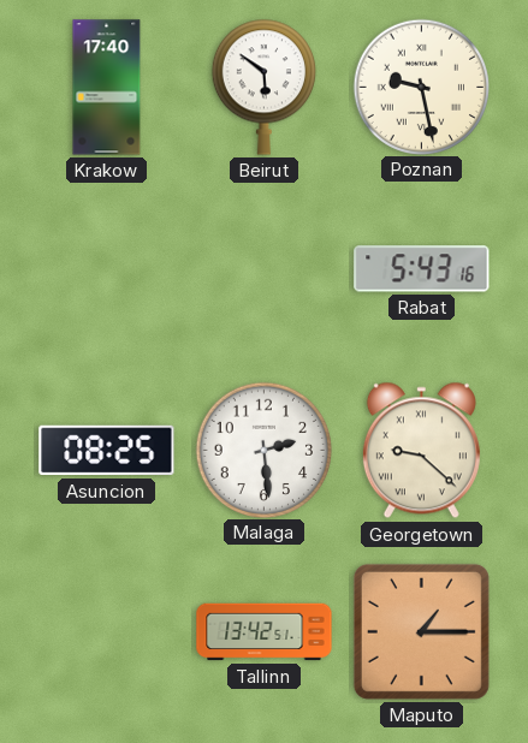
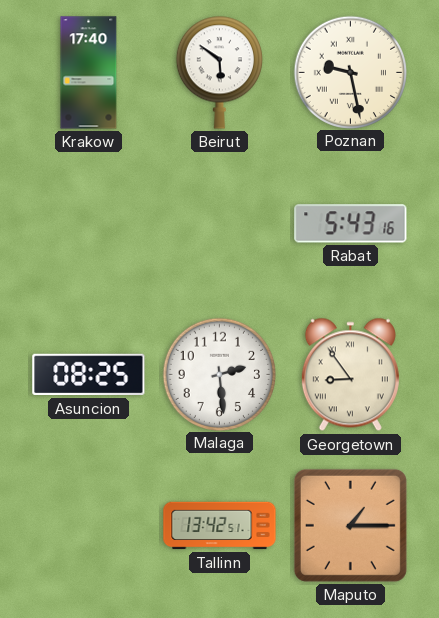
Georgetown: 9:22 -> 8:54 (350, 375)
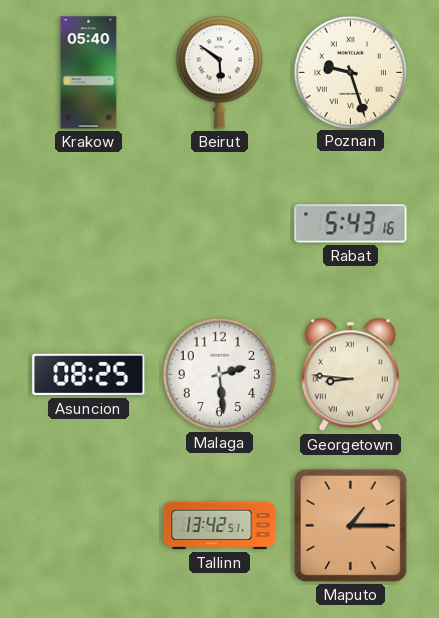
Krakow: 17:40 -> 05:40 (89, 73)
Poznan: 9:28 -> 9:27 (350, 72)
Georgetown: 8:54 -> 8:46 (350, 375)
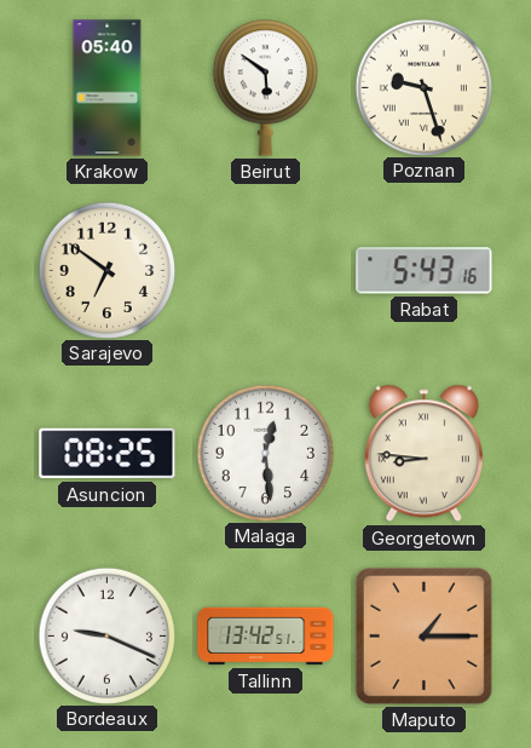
Sarajevo: none -> 6:51 (106, 270)
Malaga: 2:29 -> 12:29 (265, 453)
Bordeaux: none -> 9:19 (106, 635)
